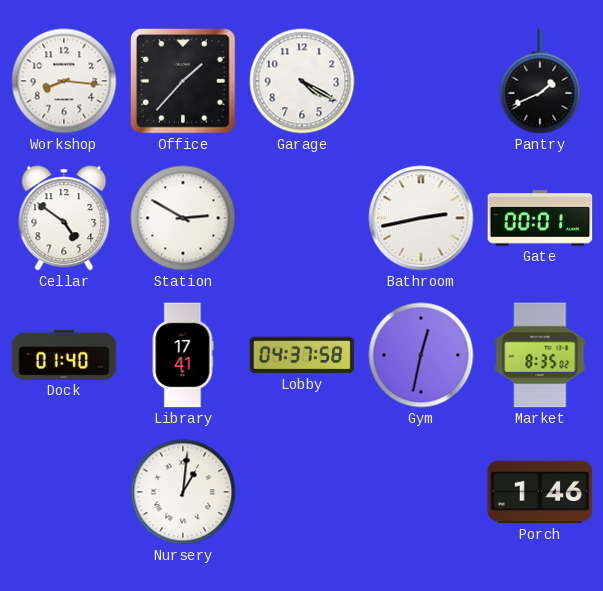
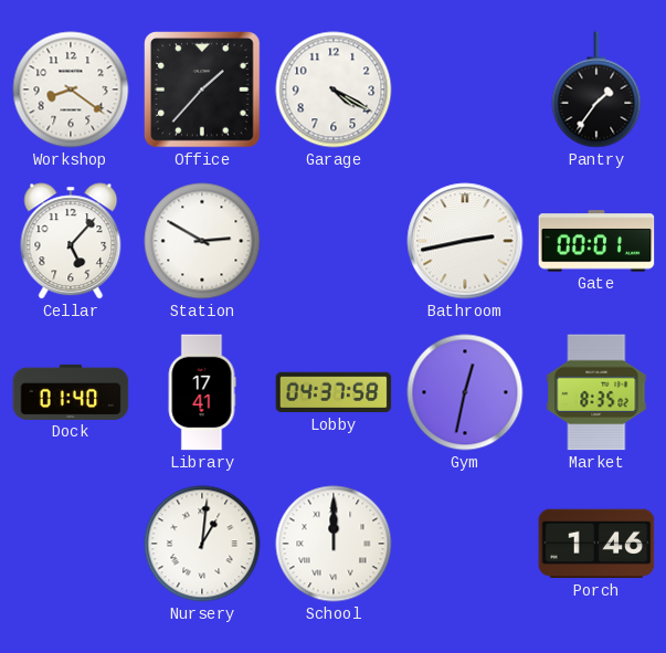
Workshop: 8:16 -> 8:21 (71, 89)
Pantry: 1:41 -> 1:36 (596, 89)
Cellar: 4:51 -> 5:07 (71, 241)
School: none -> 12:00 (334, 544)
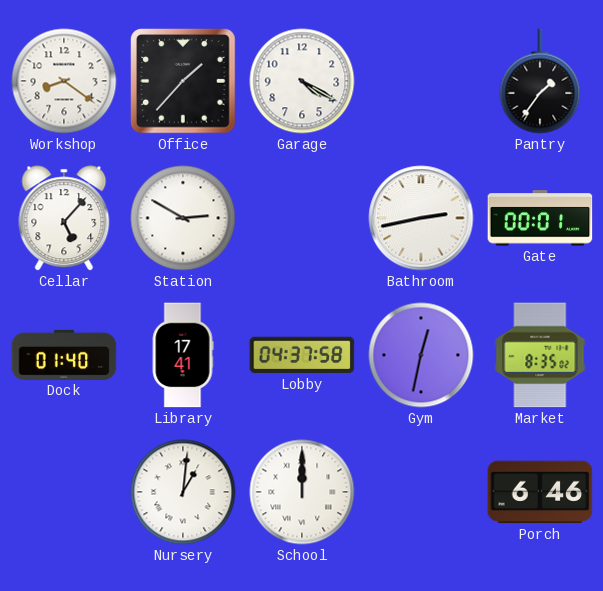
Porch: 1:46 -> 6:46 (540, 492)
